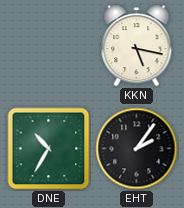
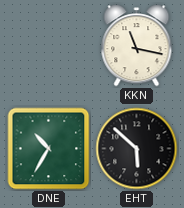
KKN: 5:17 -> 11:17 (137, 46)
EHT: 2:06 -> 5:52 (137, 149)
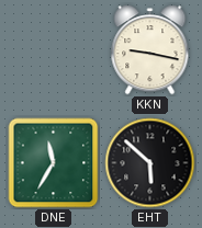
KKN: 11:17 -> 9:17 (150, 50)
DNE: 10:35 -> 11:35 (54, 163)
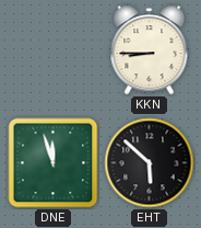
KKN: 9:17 -> 8:45 (150, 50)
DNE: 11:35 -> 11:57 (54, 163)
